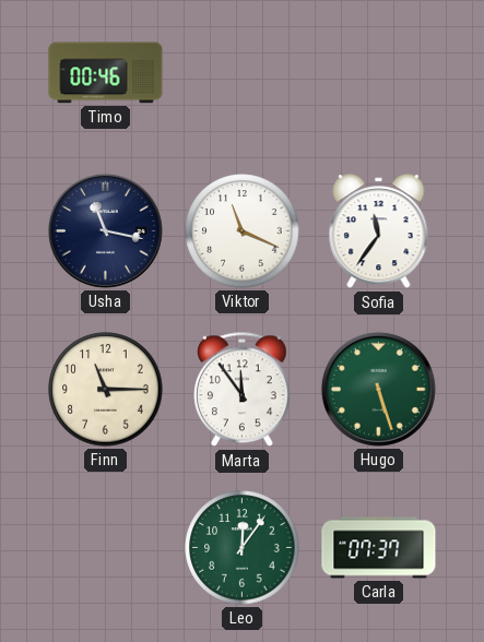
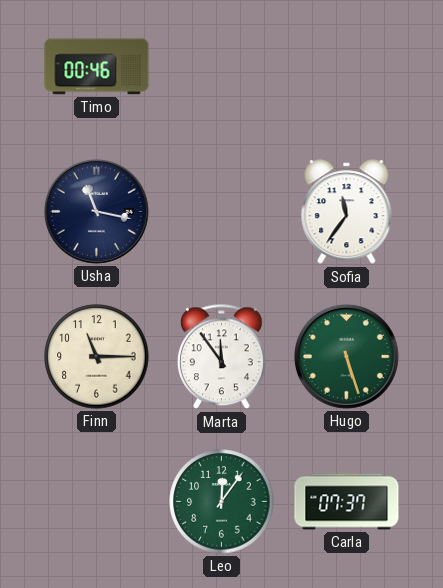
Viktor: 11:19 -> none (243, 231)
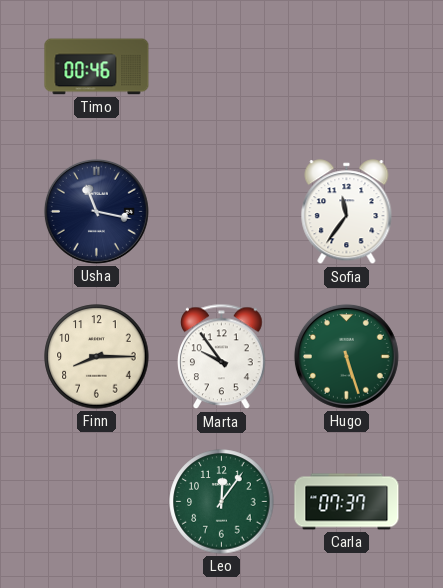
Finn: 11:15 -> 8:15 (97, 357)
Marta: 11:54 -> 9:54 (222, 357)
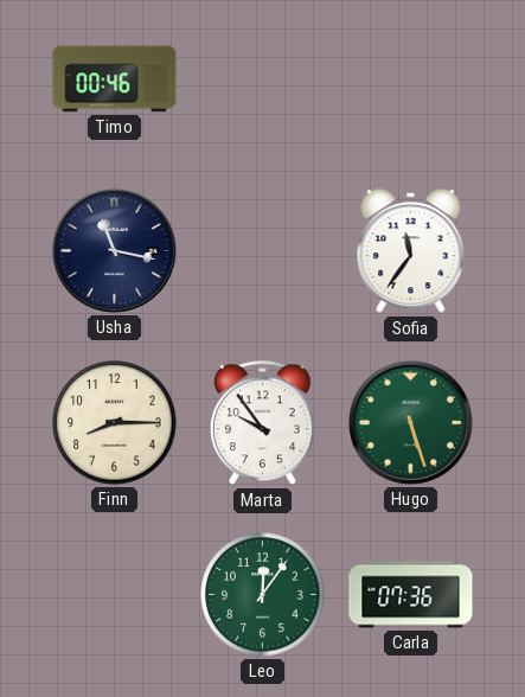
Carla: 07:37 -> 07:36 (411, 595)
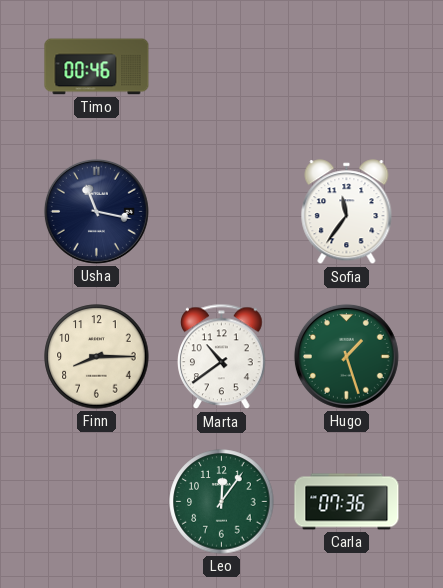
Marta: 9:54 -> 10:39 (222, 357)
Hugo: 5:27 -> 1:27 (346, 356)
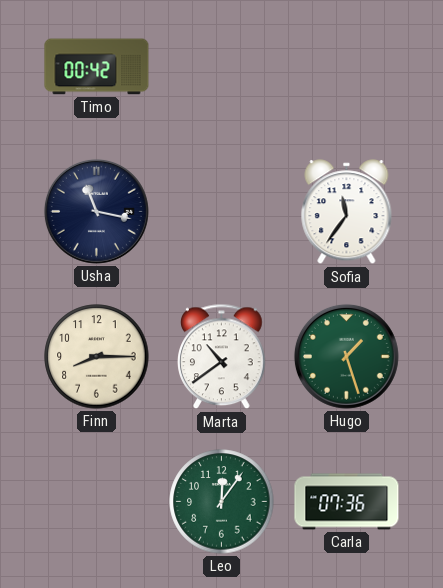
Timo: 00:46 -> 00:42 (97, 67)
